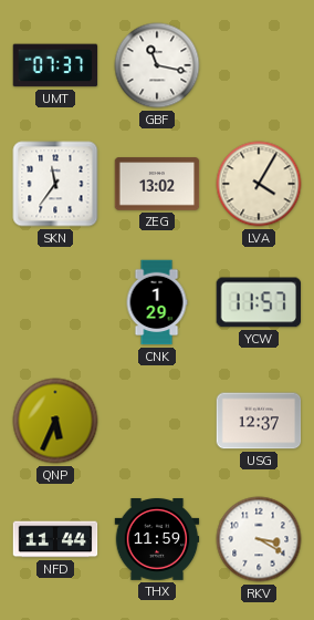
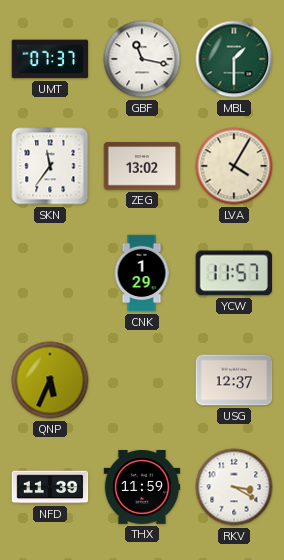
MBL: none -> 1:30 (234, 59)
NFD: 11:44 -> 11:39 (50, 487)
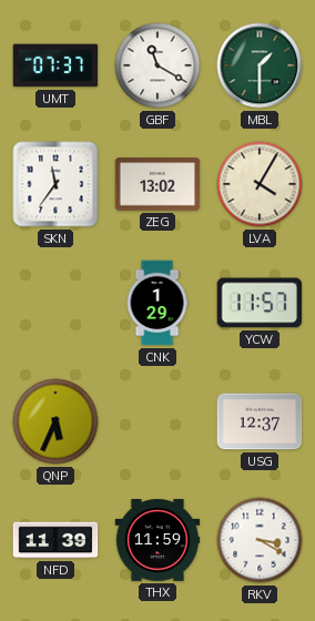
GBF: 11:17 -> 11:20 (157, 65)
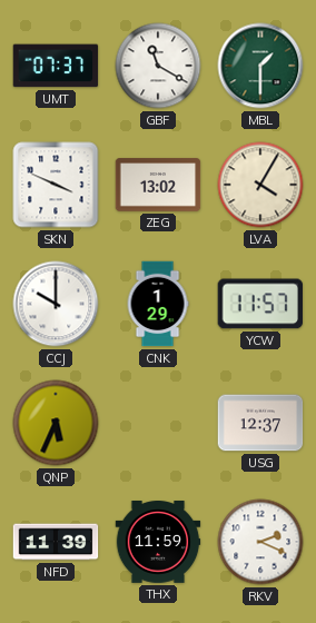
SKN: 11:36 -> 3:49 (56, 185)
CCJ: none -> 10:00 (56, 304)
RKV: 3:20 -> 2:19 (260, 542)
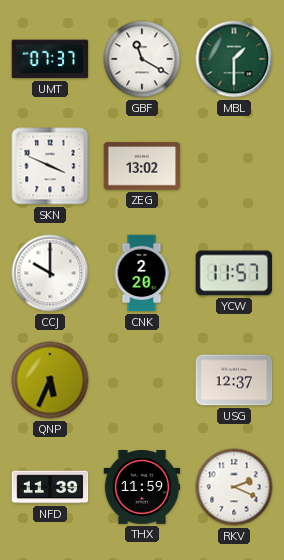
LVA: 4:05 -> none (260, 185)
CNK: 1:29 -> 2:20 (142, 273)
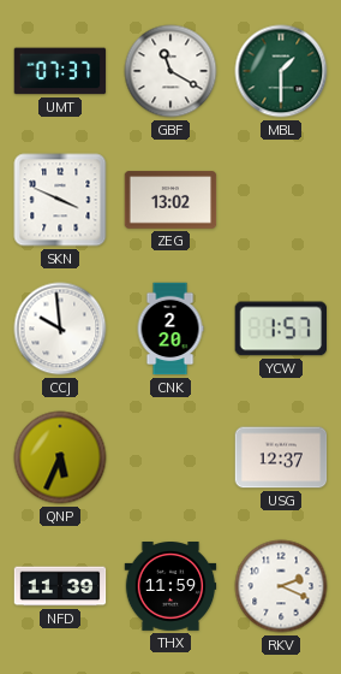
CCJ: 10:00 -> 9:59 (60, 329)
YCW: 11:57 -> 1:57 (280, 329)
